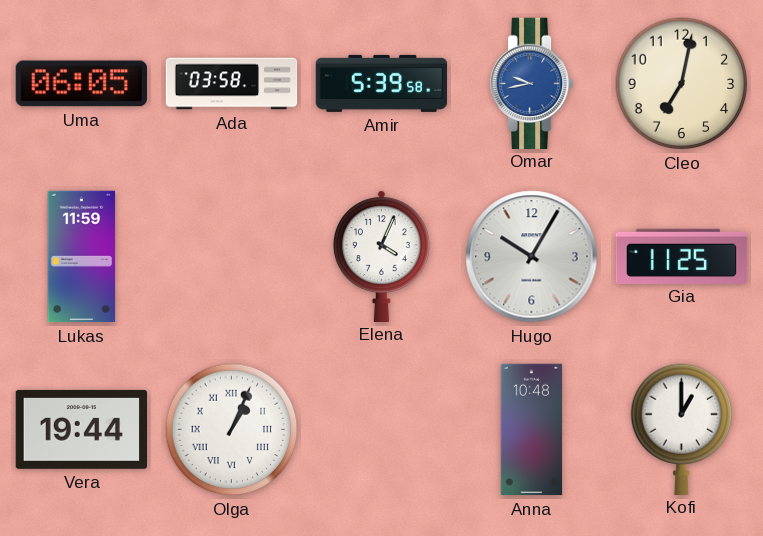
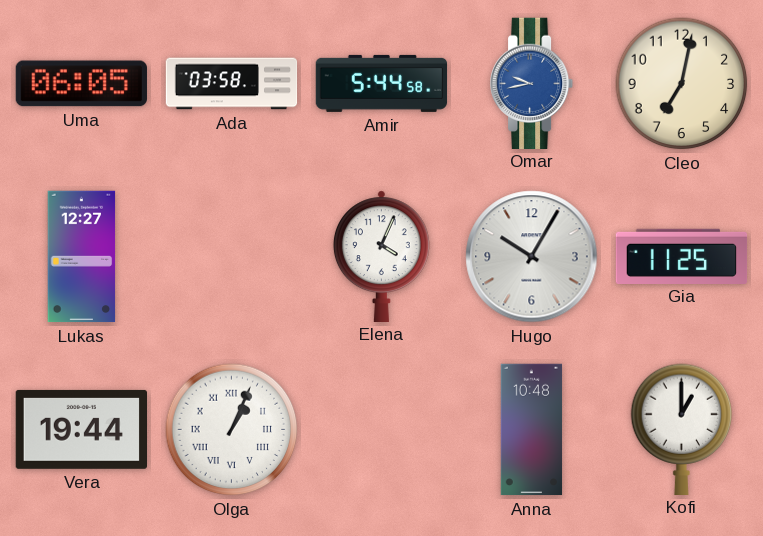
Amir: 5:39 -> 5:44 (382, 83)
Lukas: 11:59 -> 12:27 (82, 257)
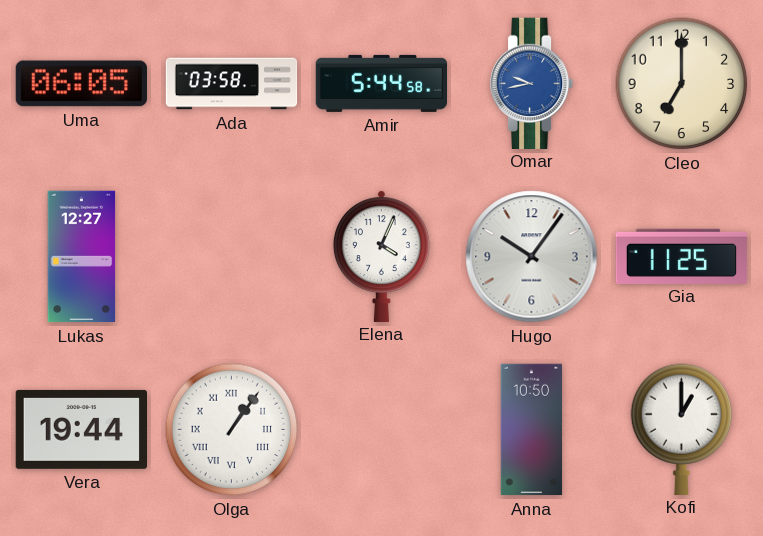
Cleo: 7:02 -> 7:00 (682, 84)
Hugo: 10:05 -> 10:06 (532, 257)
Olga: 1:04 -> 1:06 (232, 430)
Anna: 10:48 -> 10:50 (532, 430)
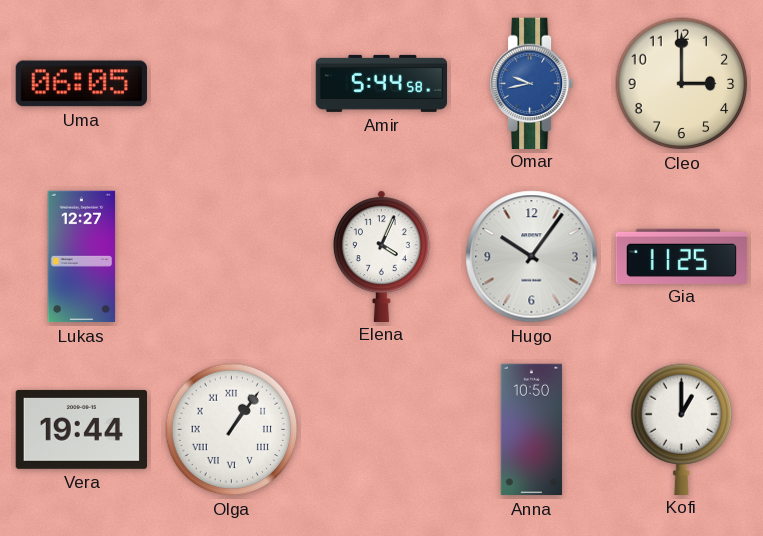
Ada: 03:58 -> none (232, 84)
Cleo: 7:00 -> 3:00 (682, 84)
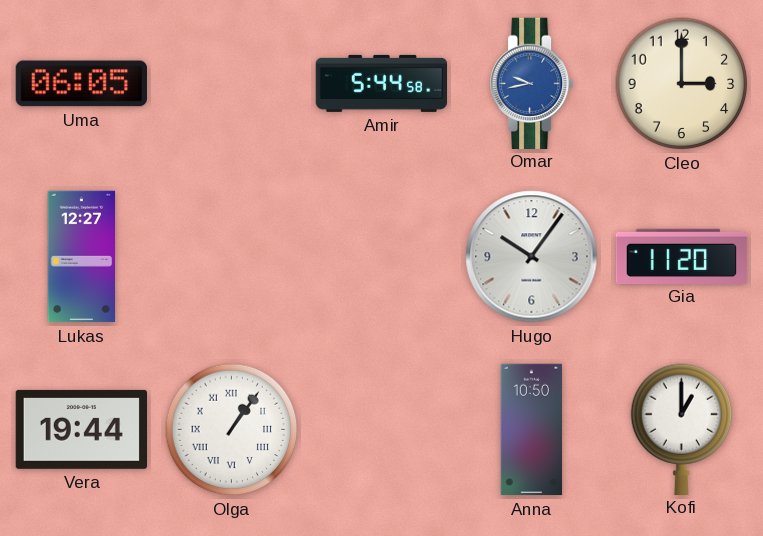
Elena: 4:04 -> none (381, 256)
Gia: 11:25 -> 11:20 (682, 256)
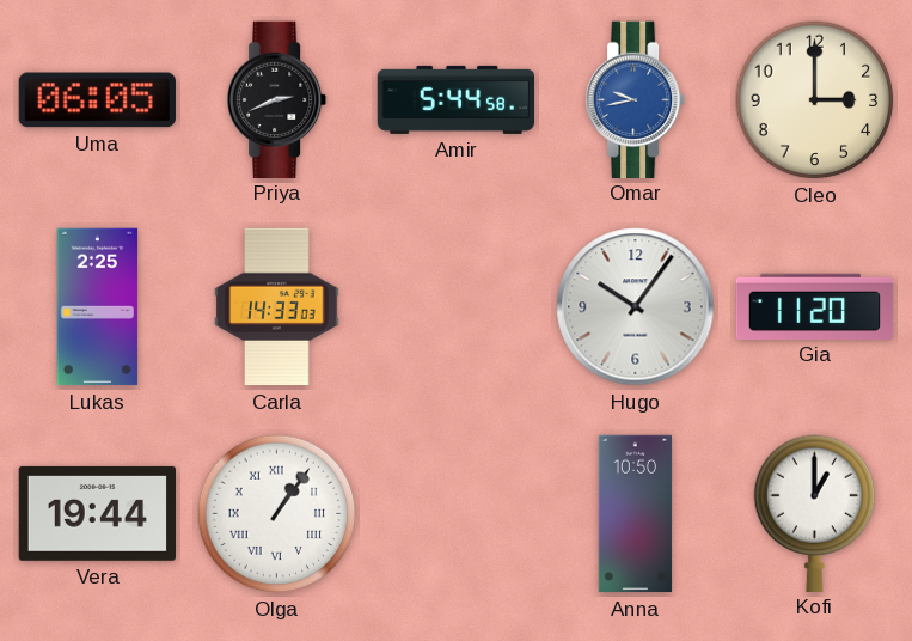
Priya: none -> 2:41 (279, 99)
Lukas: 12:27 -> 2:25 (98, 307)
Carla: none -> 14:33 (277, 307)
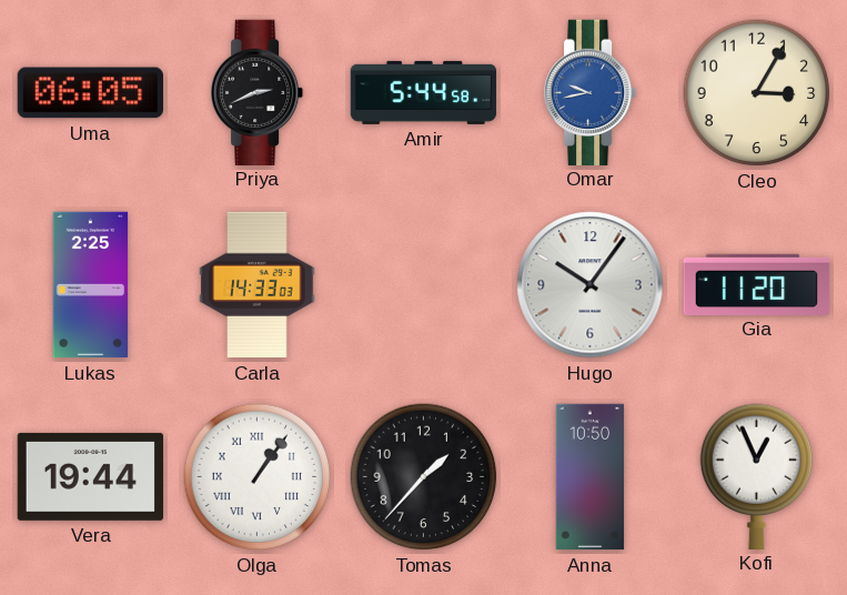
Cleo: 3:00 -> 3:05 (757, 93)
Tomas: none -> 1:37 (424, 477)
Kofi: 1:00 -> 12:56 (757, 476)
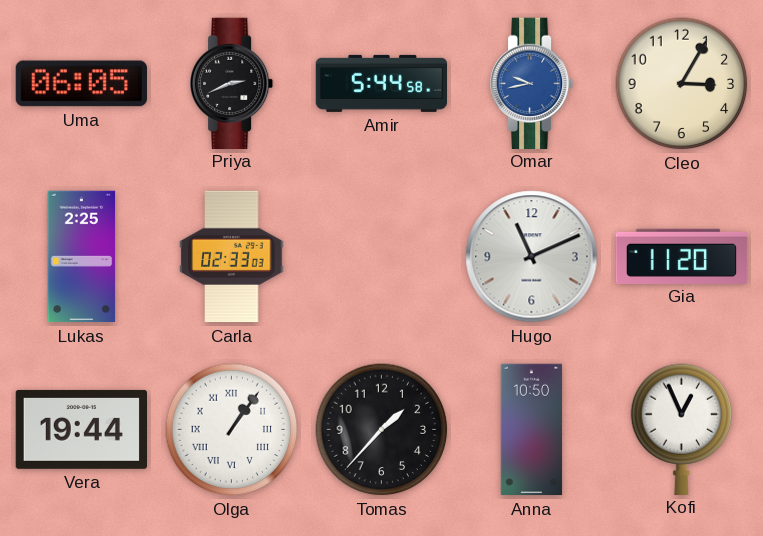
Carla: 14:33 -> 02:33 (232, 257)
Hugo: 10:06 -> 11:11 (532, 257)
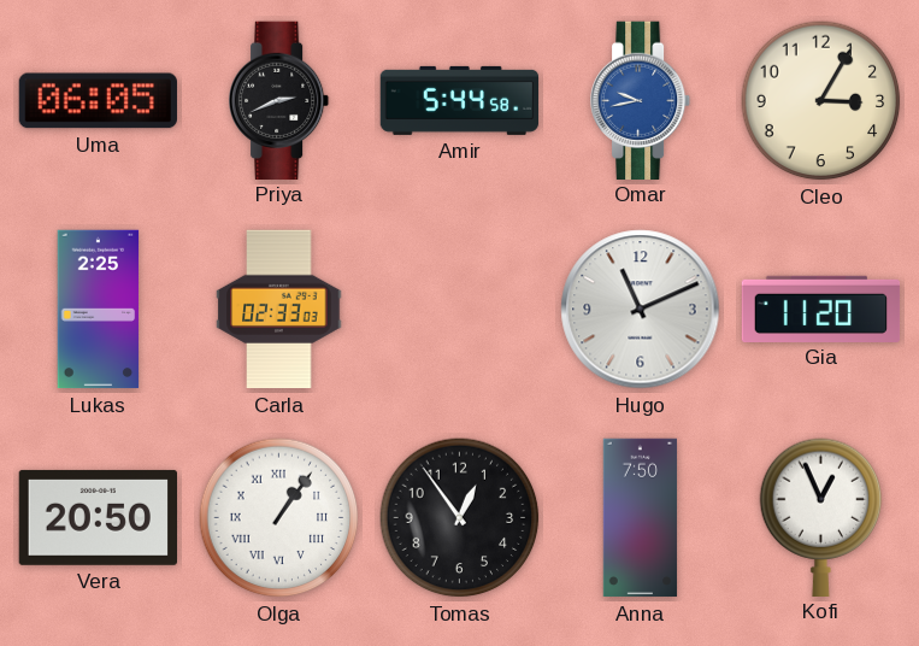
Vera: 19:44 -> 20:50 (98, 517)
Tomas: 1:37 -> 12:54 (460, 518)
Anna: 10:50 -> 7:50 (641, 518)
